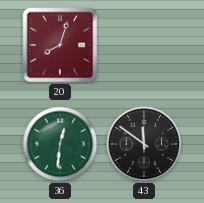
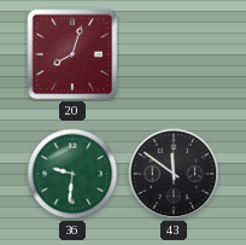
36: 12:31 -> 9:31 (72, 174)
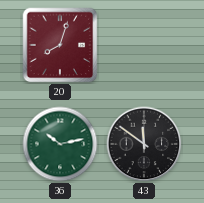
36: 9:31 -> 10:13 (60, 144)
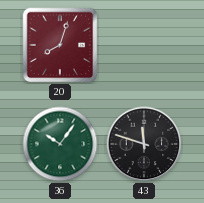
36: 10:13 -> 10:06 (60, 144)
43: 11:51 -> 11:48 (144, 144)
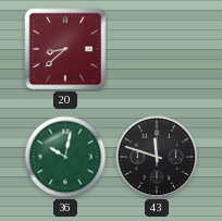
20: 8:03 -> 8:38 (65, 49)
36: 10:06 -> 10:02 (65, 157)
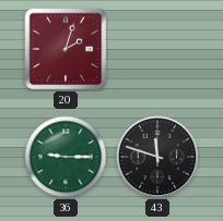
20: 8:38 -> 2:03 (66, 49)
36: 10:02 -> 9:15 (66, 157)
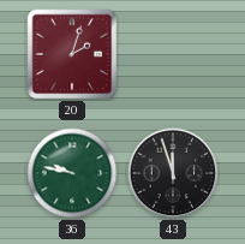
36: 9:15 -> 9:47 (72, 173)
43: 11:48 -> 11:57 (173, 173)
